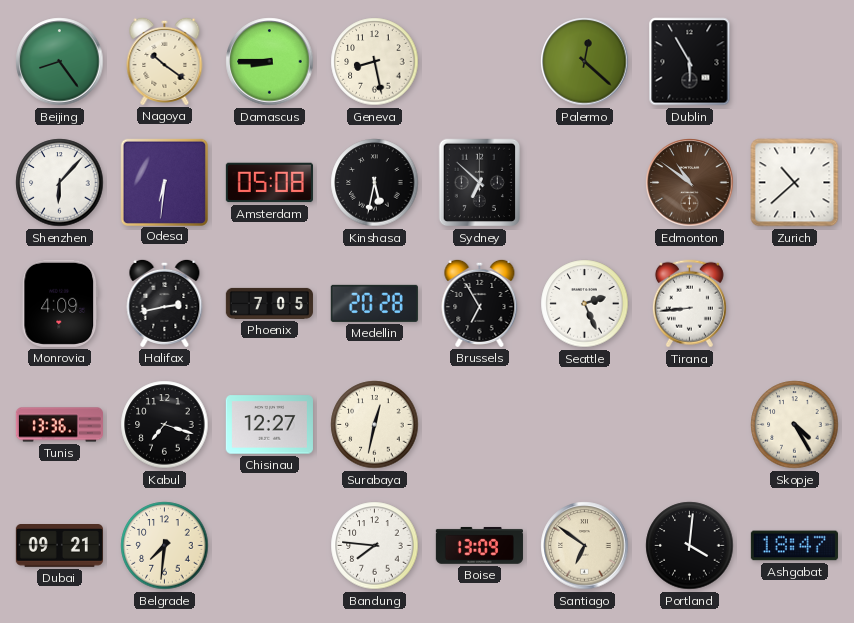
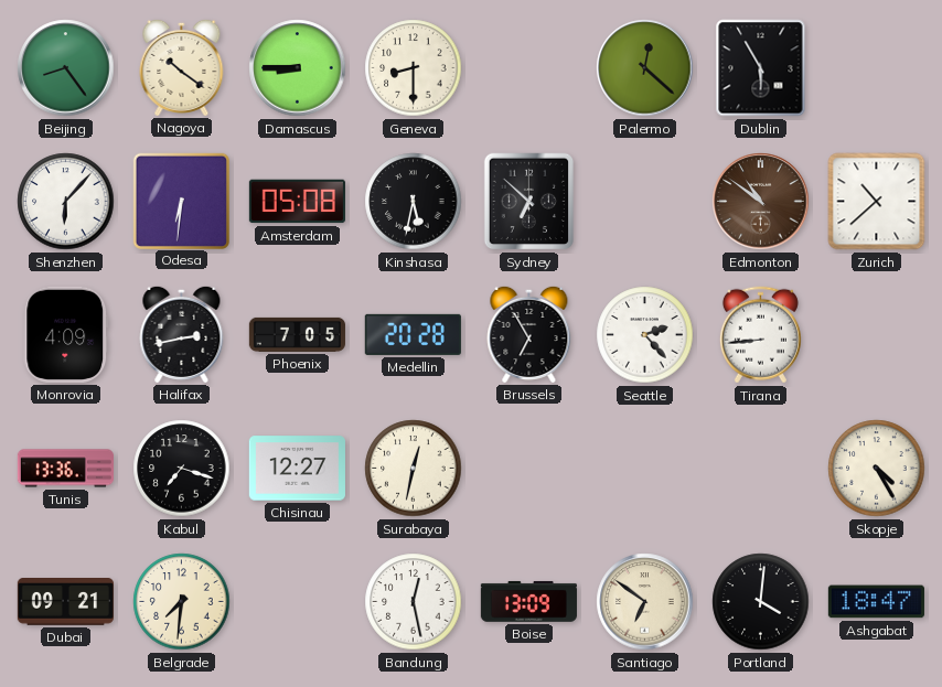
Geneva: 8:28 -> 8:30 (414, 68)
Seattle: 2:26 -> 2:23 (645, 335)
Bandung: 7:46 -> 12:28 (414, 602)
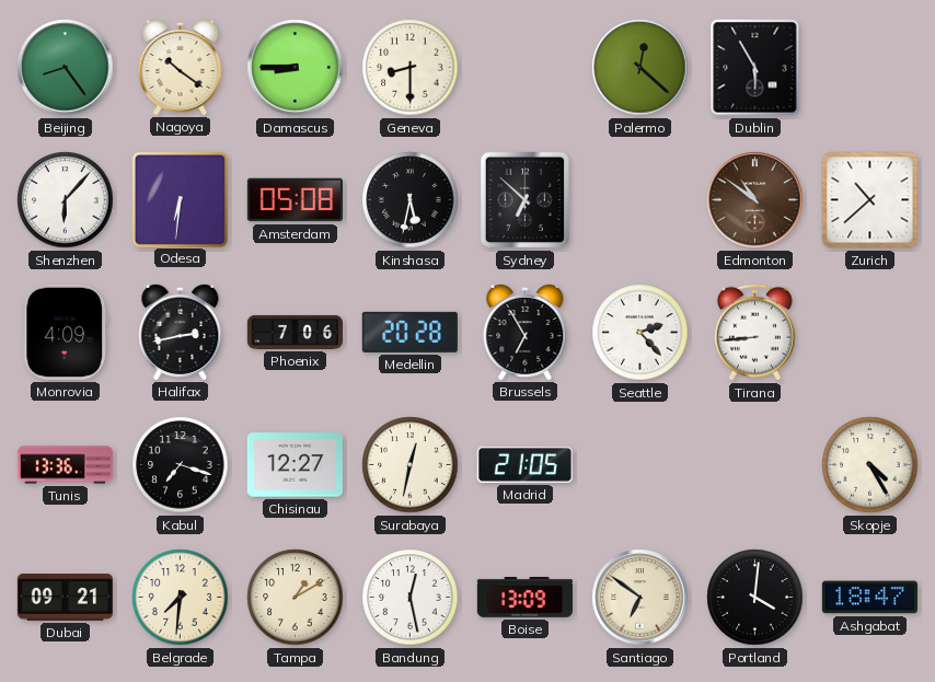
Phoenix: 7:05 -> 7:06 (295, 332)
Madrid: none -> 21:05 (524, 464)
Tampa: none -> 1:10 (296, 598)
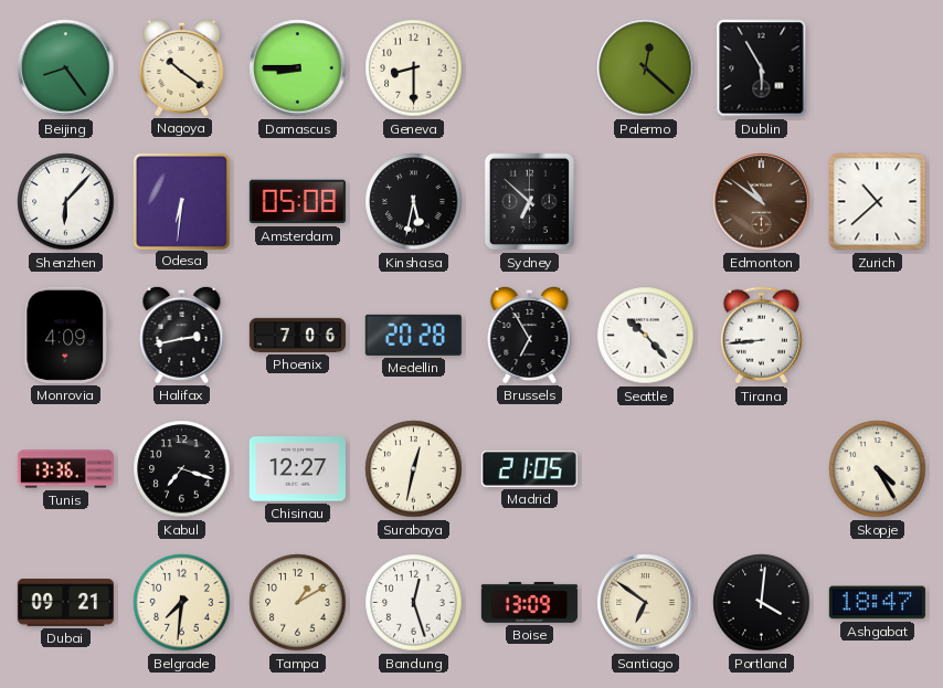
Seattle: 2:23 -> 10:23 (646, 336)
Bandung: 12:28 -> 12:27 (414, 603)
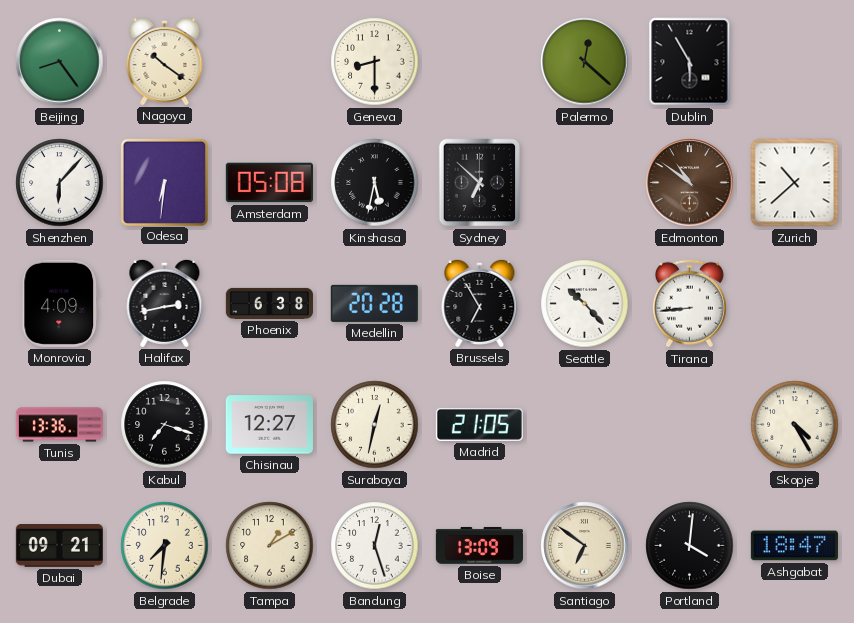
Damascus: 8:45 -> none (298, 68)
Phoenix: 7:06 -> 6:38 (269, 303)
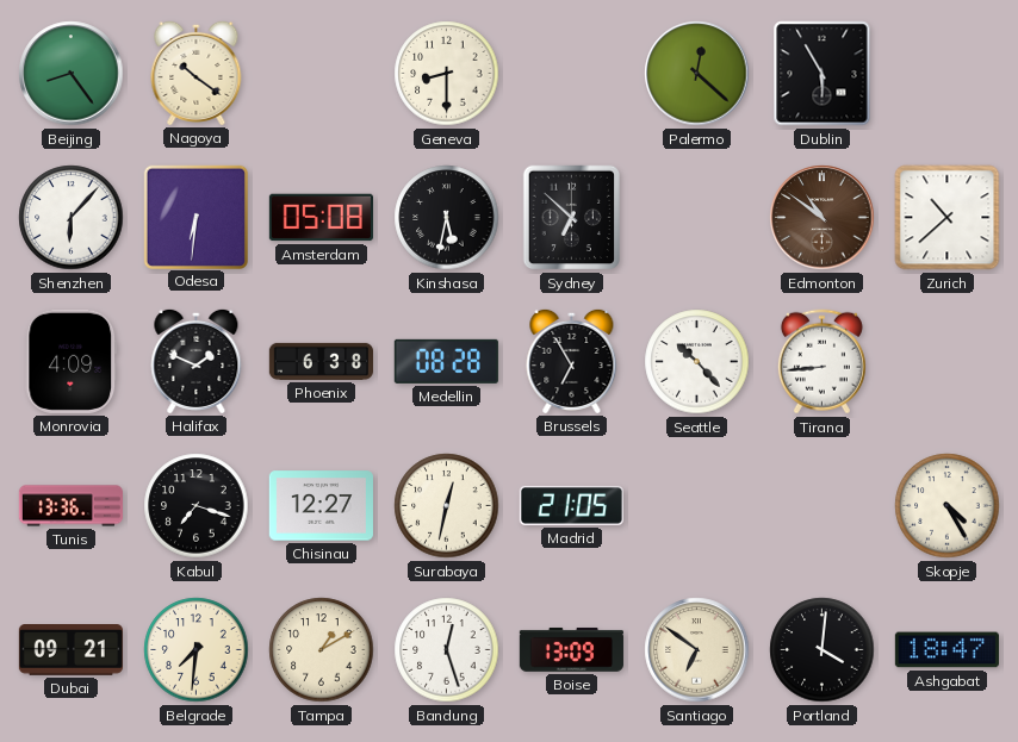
Halifax: 2:43 -> 1:49 (197, 361)
Medellin: 20:28 -> 08:28 (446, 361)
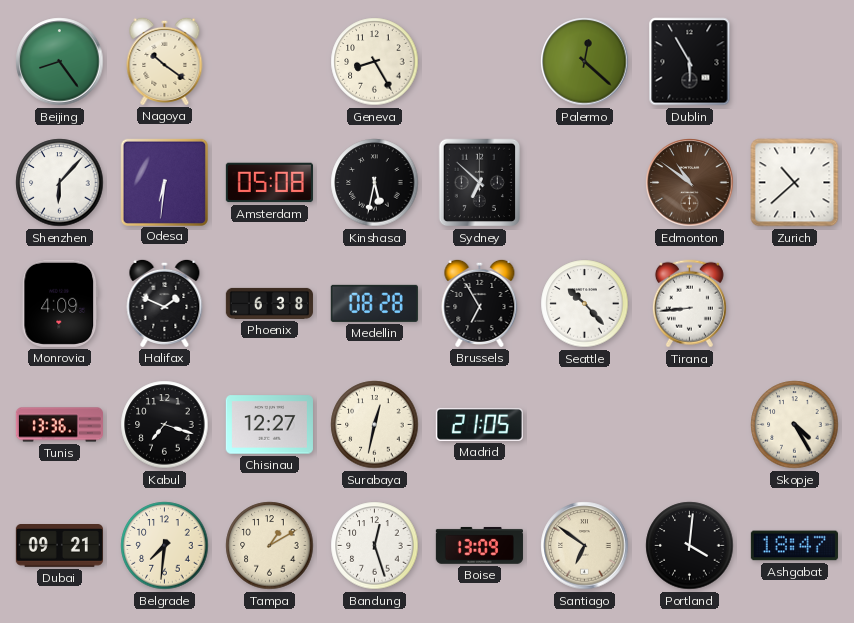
Geneva: 8:30 -> 8:25 (375, 62)
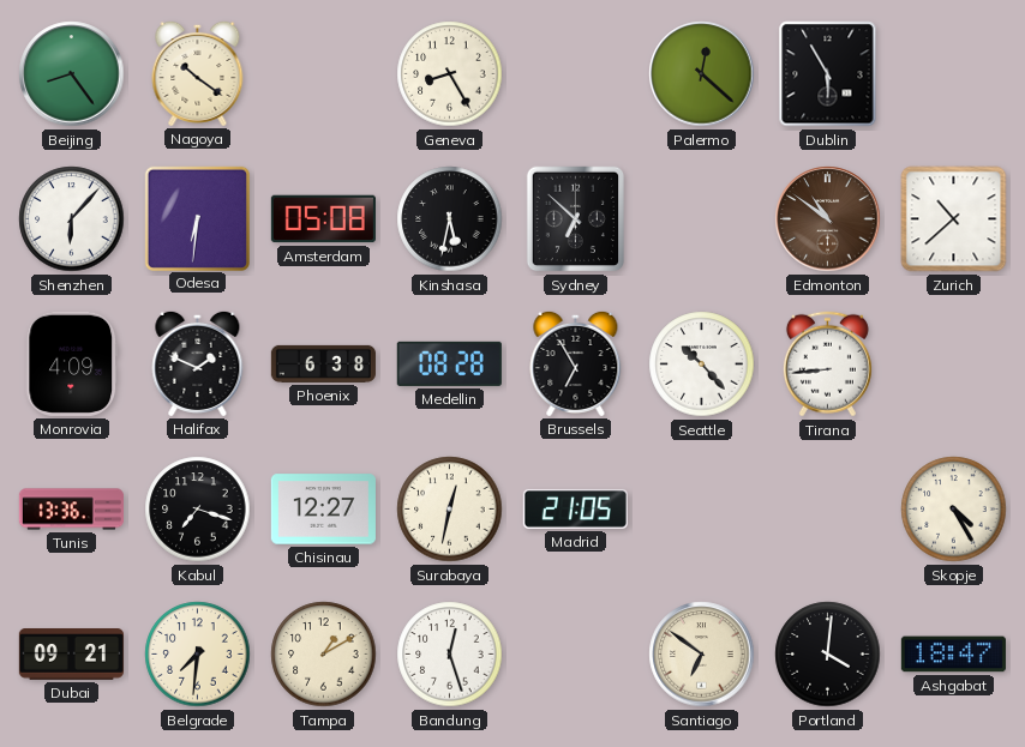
Boise: 13:09 -> none (479, 545)
